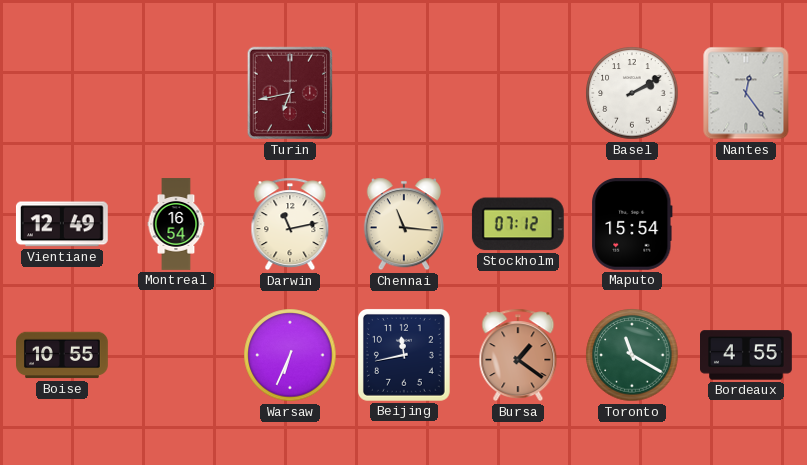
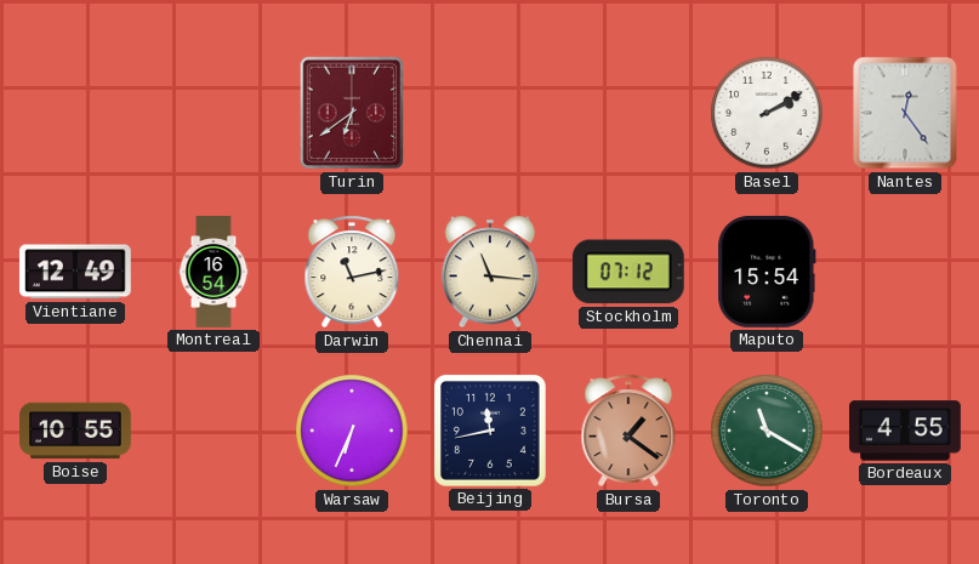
Turin: 6:43 -> 6:39 (351, 113)
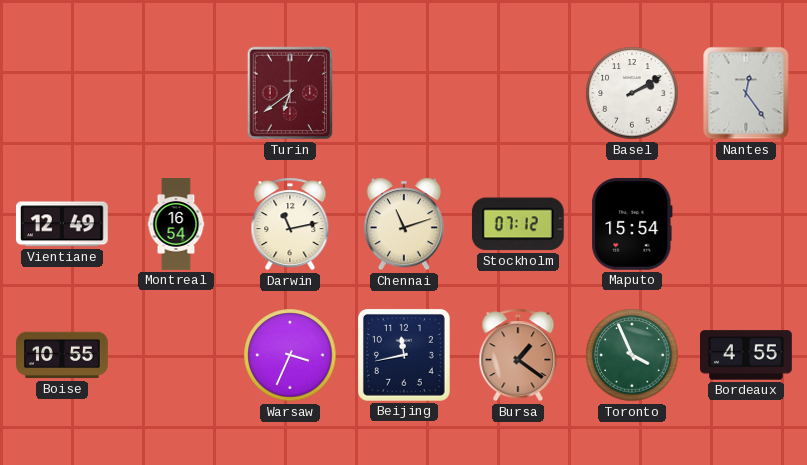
Chennai: 11:16 -> 11:12 (404, 224)
Warsaw: 6:34 -> 3:34 (290, 355)
Toronto: 11:20 -> 3:56 (632, 355)
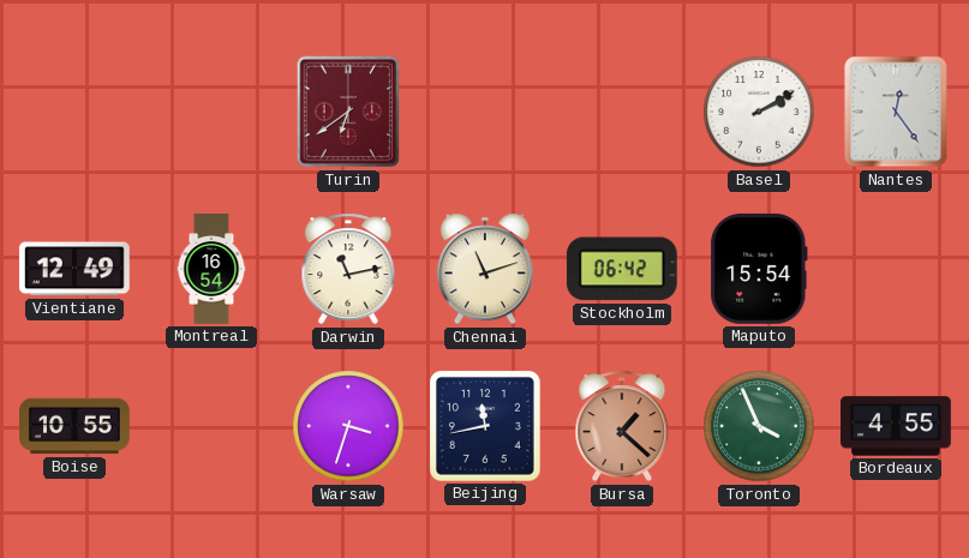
Stockholm: 07:12 -> 06:42 (622, 269)
Warsaw: 3:34 -> 3:33 (348, 426)
Bursa: 1:21 -> 1:22 (622, 426)
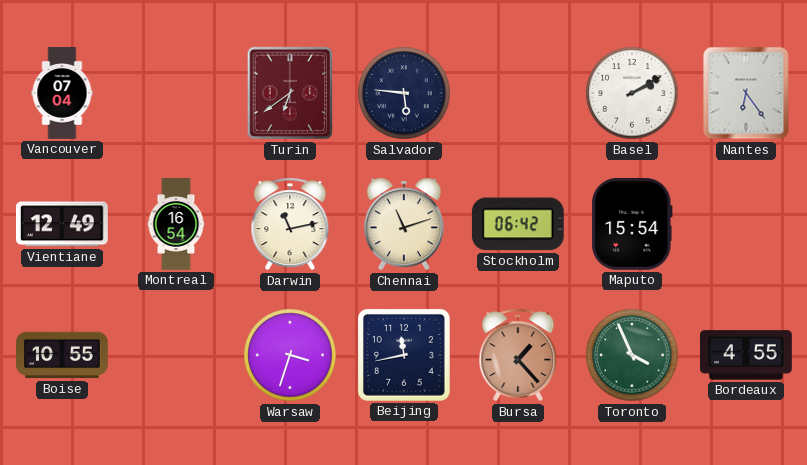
Vancouver: none -> 07:04 (62, 93)
Salvador: none -> 5:46 (404, 93)
Nantes: 12:24 -> 6:24 (746, 93)
Bursa: 1:22 -> 1:23 (518, 355)
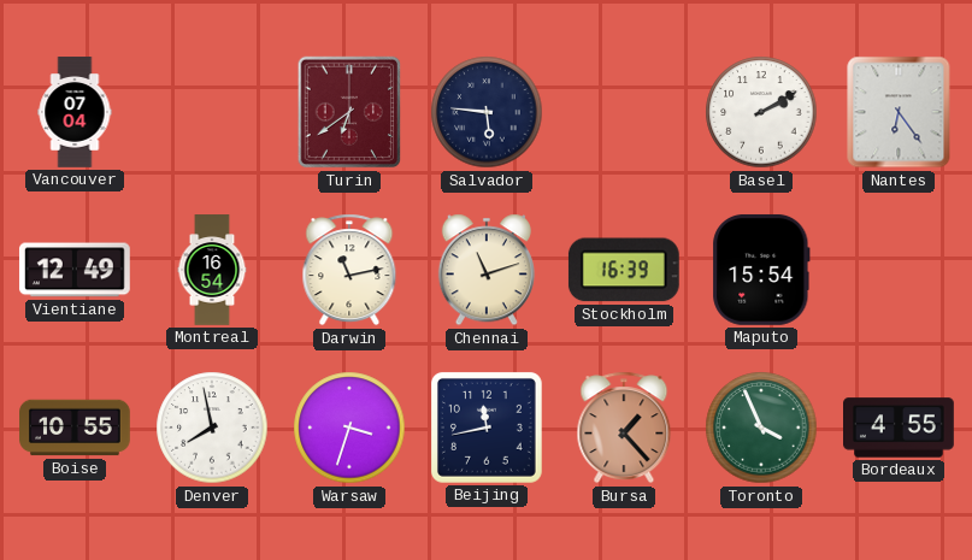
Stockholm: 06:42 -> 16:39 (624, 270)
Denver: none -> 7:58 (212, 428)
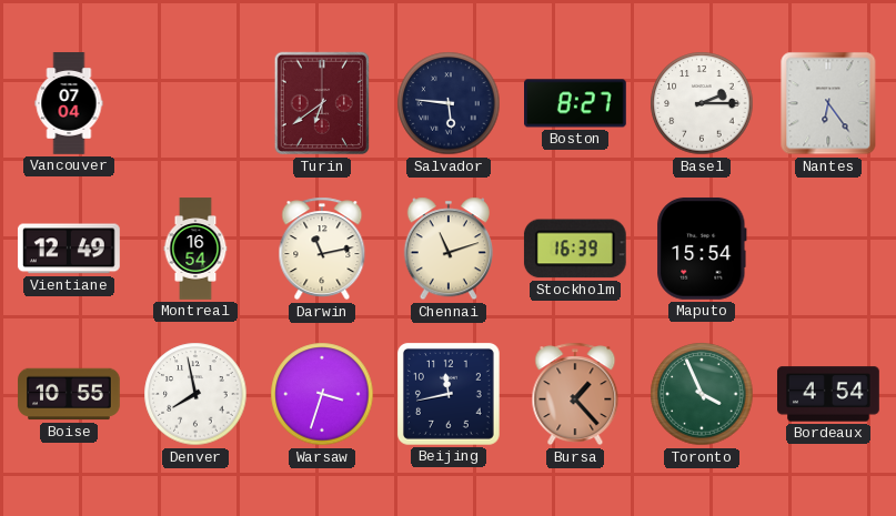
Boston: none -> 8:27 (576, 103)
Basel: 2:10 -> 2:15 (702, 103)
Bordeaux: 4:55 -> 4:54 (829, 394)
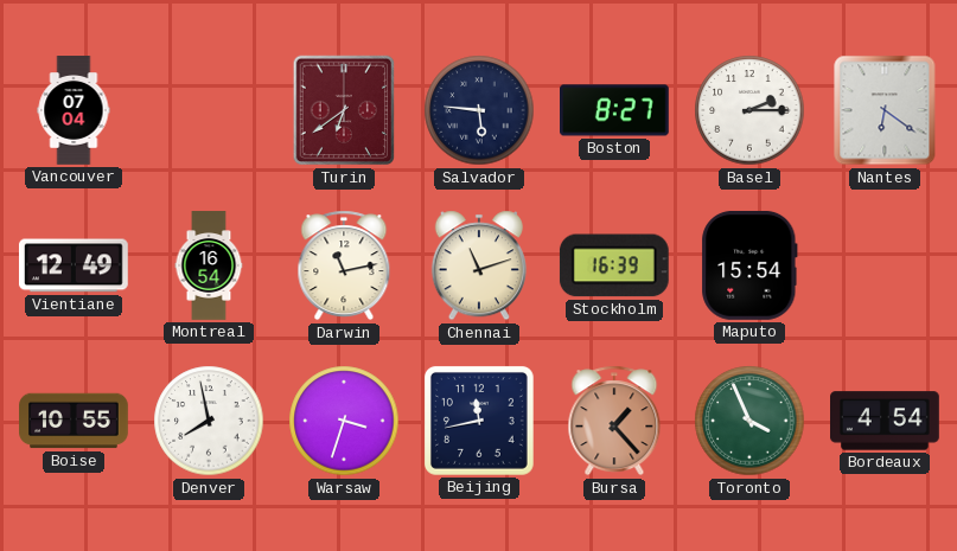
Nantes: 6:24 -> 6:21 (885, 110)
